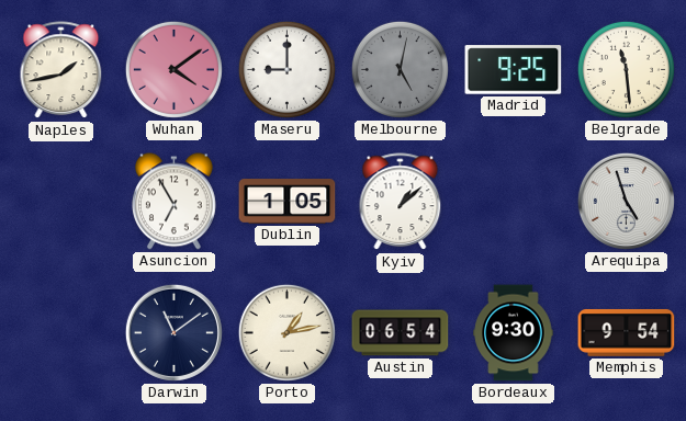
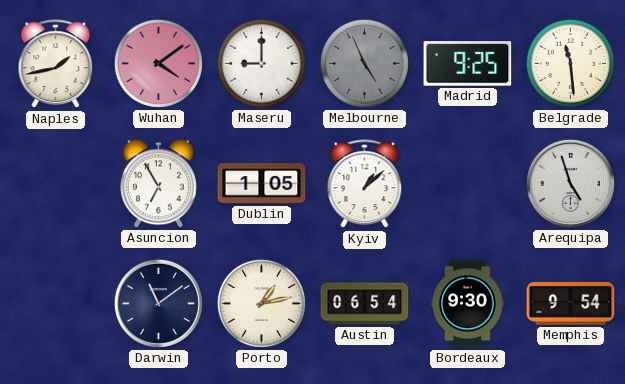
Melbourne: 5:02 -> 4:56 (364, 63)
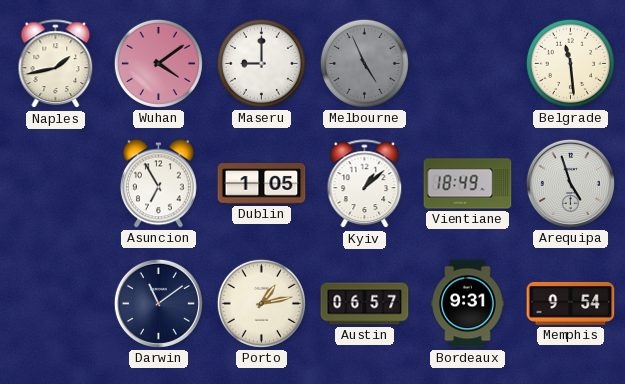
Madrid: 9:25 -> none (468, 64)
Vientiane: none -> 18:49 (468, 184)
Austin: 06:54 -> 06:57 (365, 304)
Bordeaux: 9:30 -> 9:31 (468, 304)
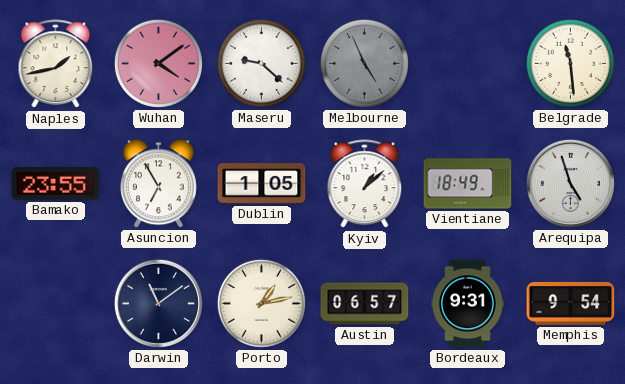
Maseru: 9:00 -> 9:22 (261, 63)
Bamako: none -> 23:55 (56, 184)
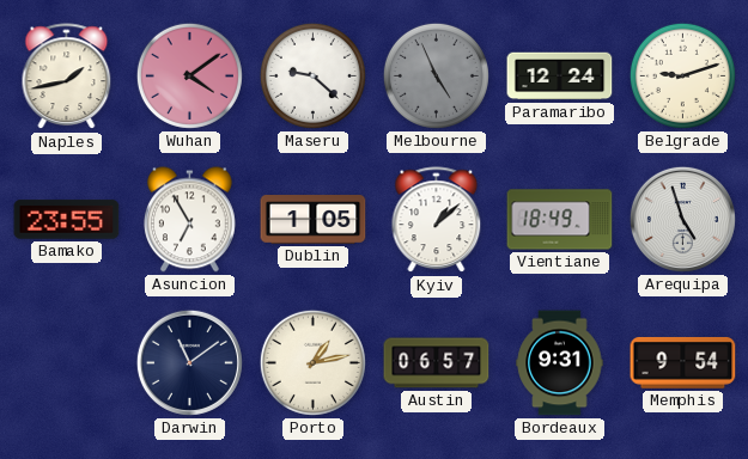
Paramaribo: none -> 12:24 (560, 76)
Belgrade: 11:29 -> 9:12 (682, 75)
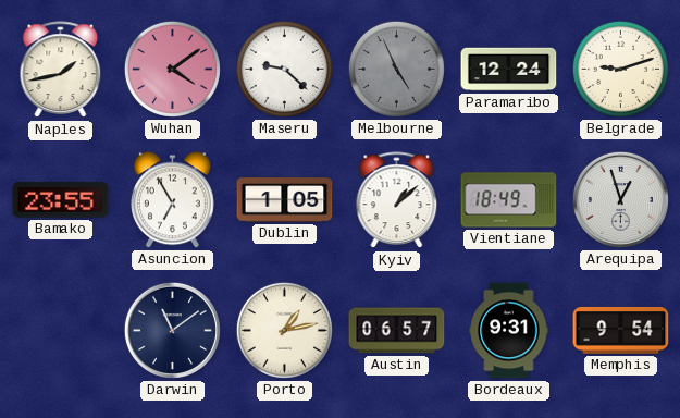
Arequipa: 4:57 -> 12:57 (620, 199)
